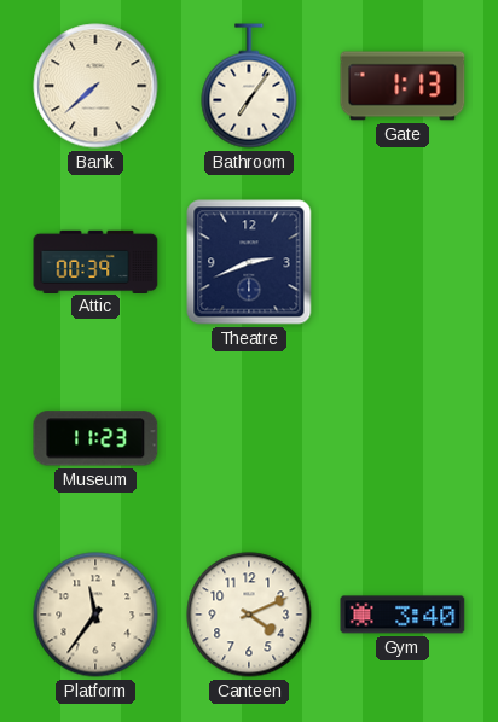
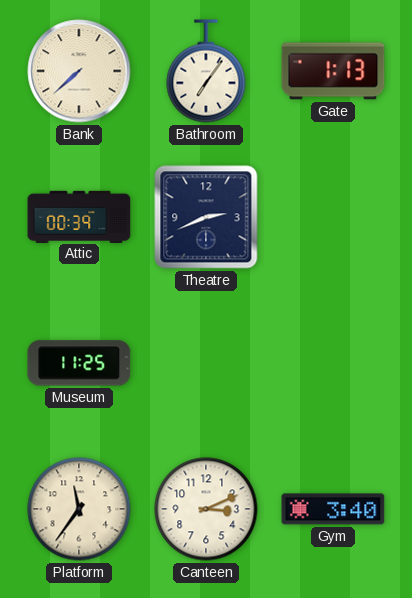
Museum: 11:23 -> 11:25 (79, 363)
Canteen: 4:11 -> 3:11 (206, 509)
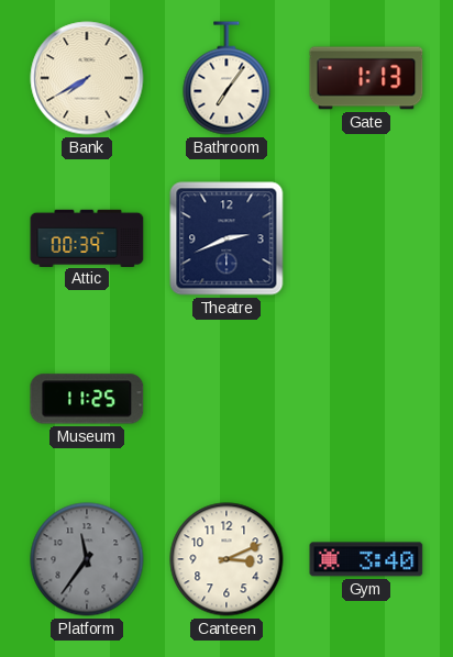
Bank: 7:38 -> 7:40 (87, 78)
Platform dial: cream -> grey (87, 559)
